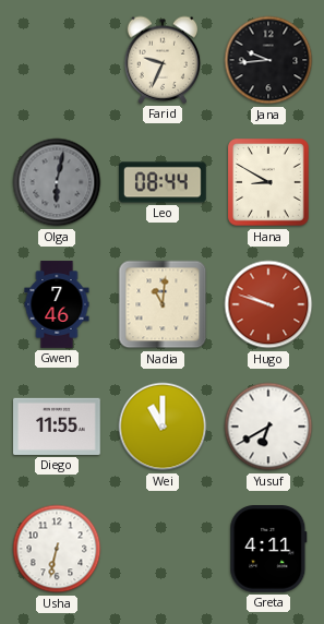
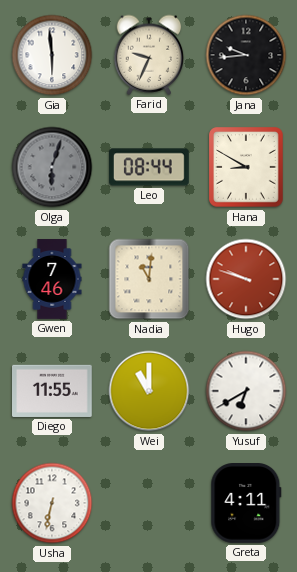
Gia: none -> 5:59 (52, 55)
Olga: 6:02 -> 6:03 (52, 167)
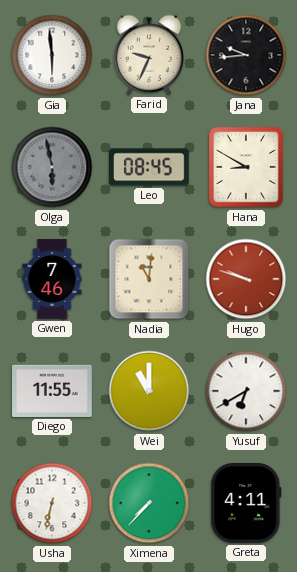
Olga: 6:03 -> 5:58 (52, 167)
Leo: 08:44 -> 08:45 (150, 167)
Ximena: none -> 7:37 (149, 503)
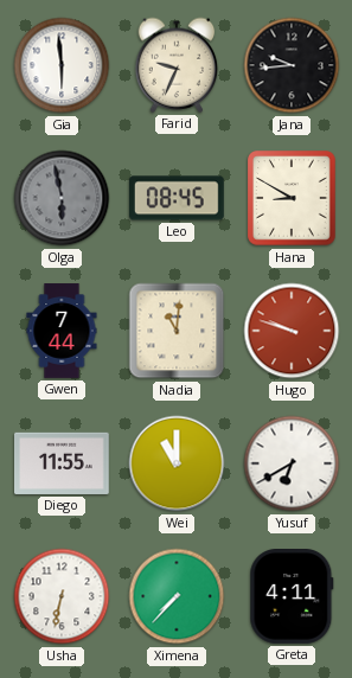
Gwen: 7:46 -> 7:44 (62, 331)
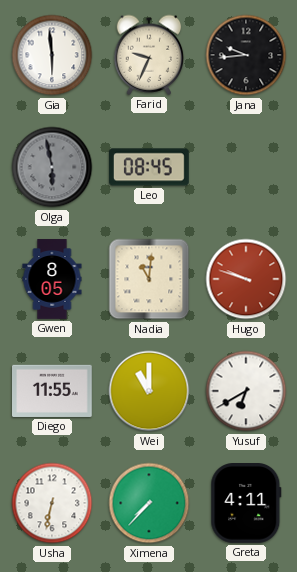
Hana: 8:50 -> none (293, 198)
Gwen: 7:44 -> 8:05 (52, 279)
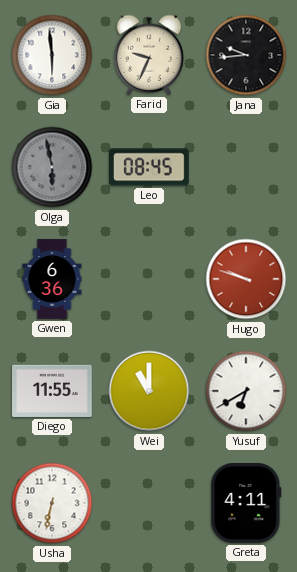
Gwen: 8:05 -> 6:36 (52, 279)
Nadia: 11:01 -> none (149, 279)
Ximena: 7:37 -> none (149, 503)
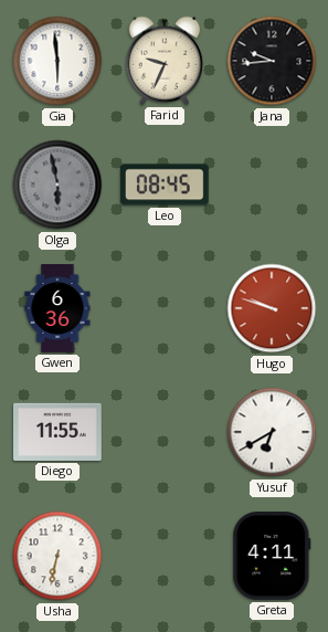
Wei: 11:00 -> none (149, 391)
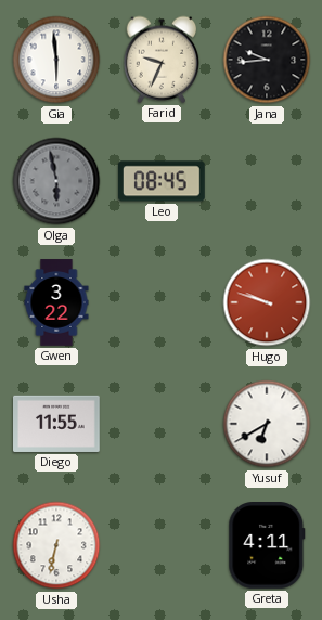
Gwen: 6:36 -> 3:22 (56, 302)
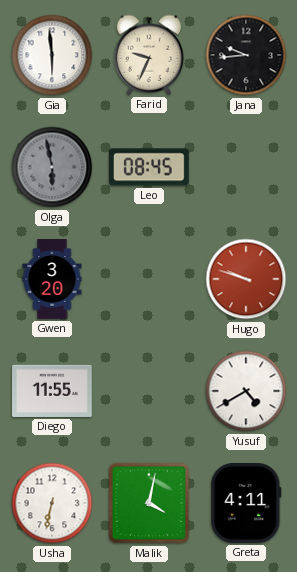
Gwen: 3:22 -> 3:20 (52, 279)
Yusuf: 6:40 -> 4:40 (246, 391)
Malik: none -> 4:02 (149, 503)
